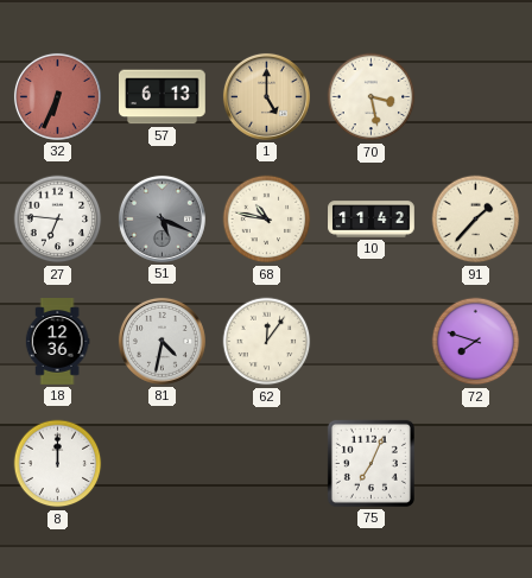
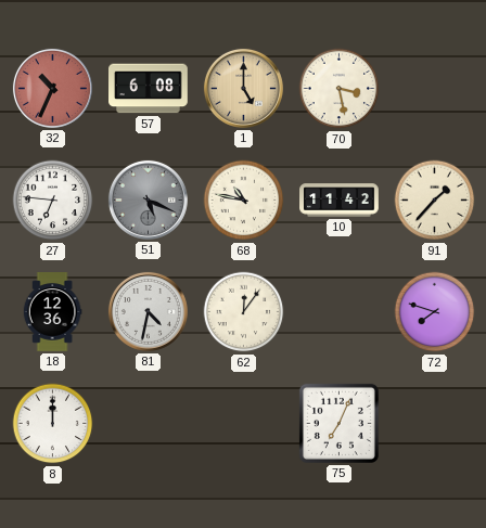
32: 6:34 -> 10:34 (52, 88)
57: 6:13 -> 6:08 (149, 89)
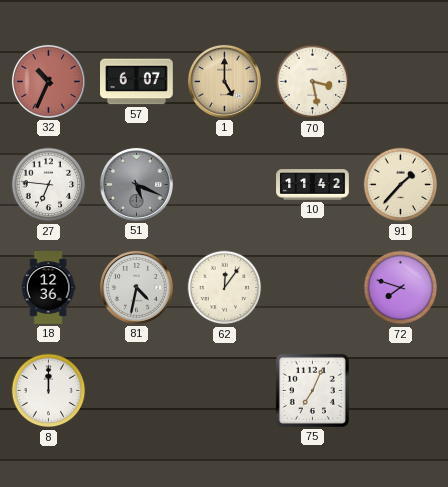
57: 6:08 -> 6:07 (137, 82)
68: 10:47 -> none (244, 201)
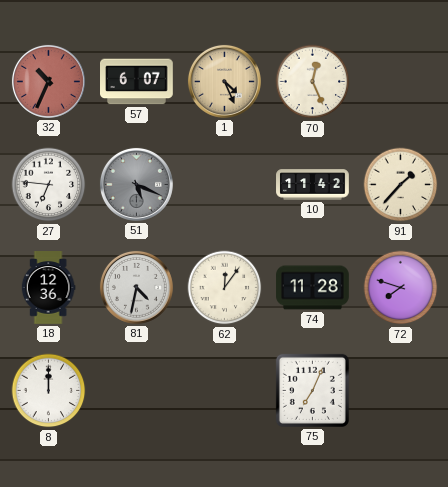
1: 5:00 -> 4:26 (224, 81)
70: 3:28 -> 12:26 (313, 82)
74: none -> 11:28 (313, 288)
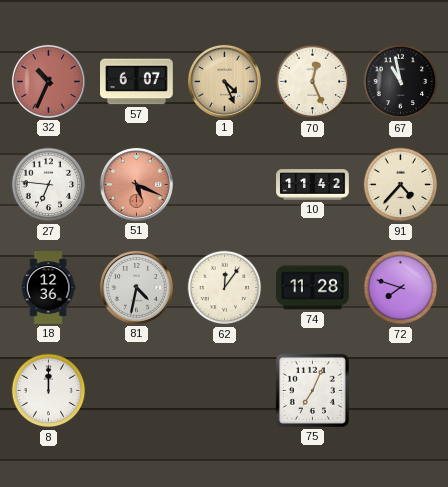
67: none -> 10:58 (401, 82)
51 dial: grey -> salmon (136, 184)
91: 1:37 -> 4:37 (401, 185)
